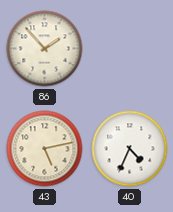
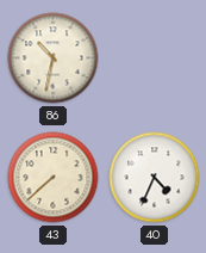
86: 1:53 -> 10:32 (54, 58)
43: 5:13 -> 7:38 (54, 178)
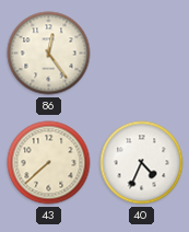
86: 10:32 -> 12:24 (49, 54)
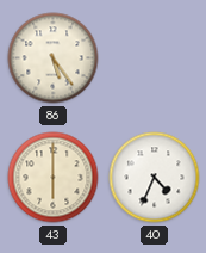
86: 12:24 -> 5:24 (54, 58)
43: 7:38 -> 6:00 (54, 178)
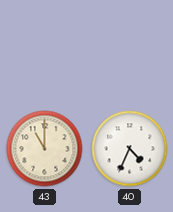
86: 5:24 -> none (54, 58)
43: 6:00 -> 11:00 (45, 149)
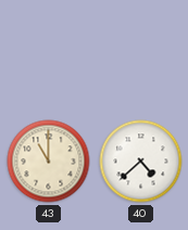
40: 4:34 -> 4:38 (141, 162)
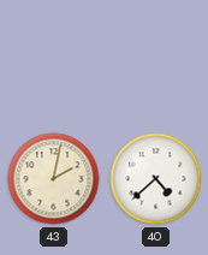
43: 11:00 -> 2:02 (54, 179)
